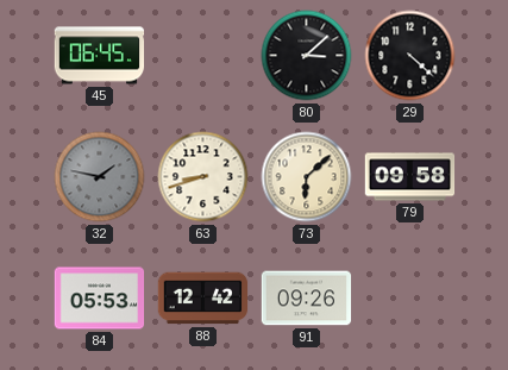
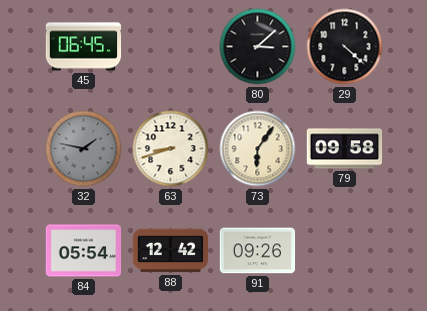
73: 6:08 -> 6:06 (258, 149)
84: 05:53 -> 05:54 (84, 251)
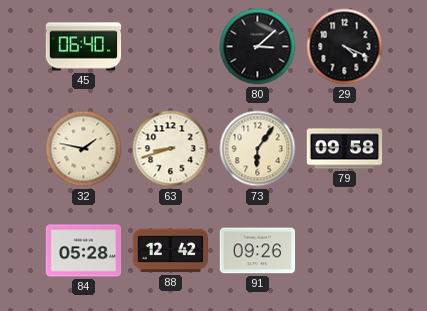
45: 06:45 -> 06:40 (84, 47)
29: 4:22 -> 4:19 (345, 47)
32 dial: grey -> cream (84, 149)
84: 05:54 -> 05:28 (84, 251)
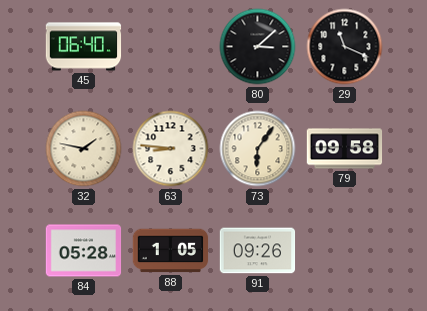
29: 4:19 -> 11:19 (345, 47)
63: 8:42 -> 8:46 (171, 149)
88: 12:42 -> 1:05 (171, 251)
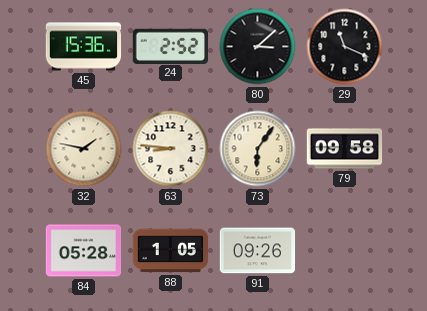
45: 06:40 -> 15:36 (84, 47)
24: none -> 2:52 (170, 46)
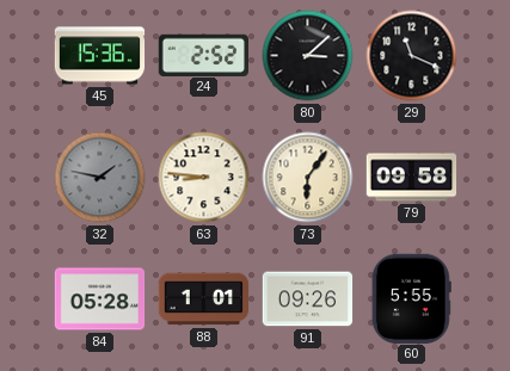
32 dial: cream -> grey (100, 178)
88: 1:05 -> 1:01 (204, 299)
60: none -> 5:55 (411, 298)
